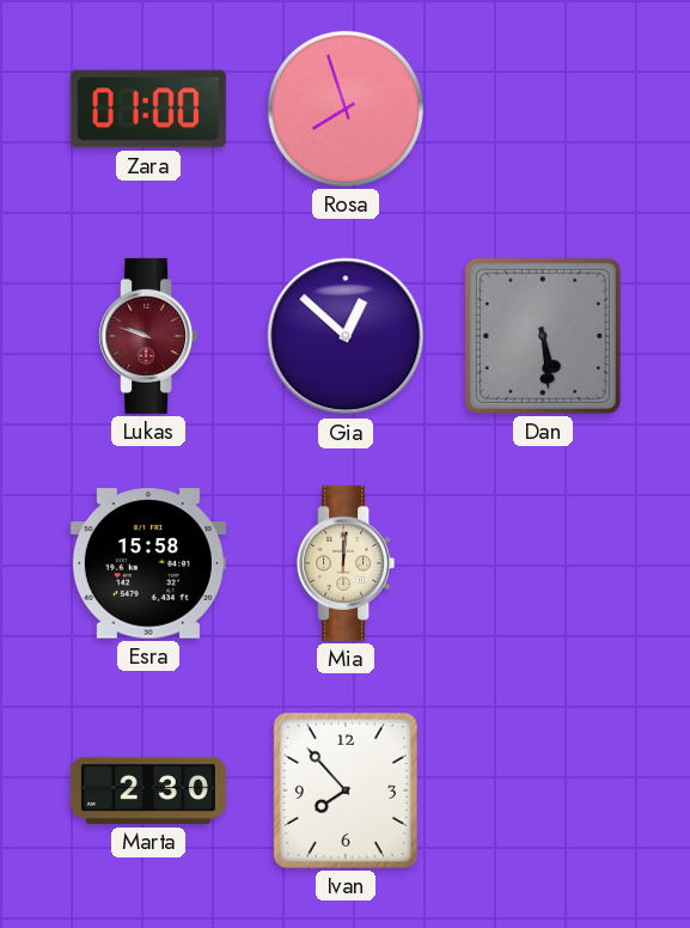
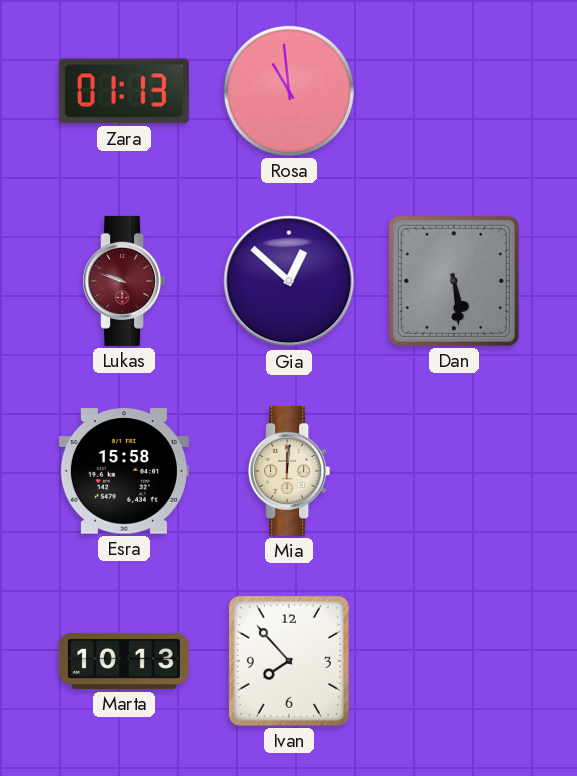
Zara: 01:00 -> 01:13 (124, 91)
Rosa: 7:57 -> 10:59 (289, 91)
Marta: 2:30 -> 10:13 (124, 661)
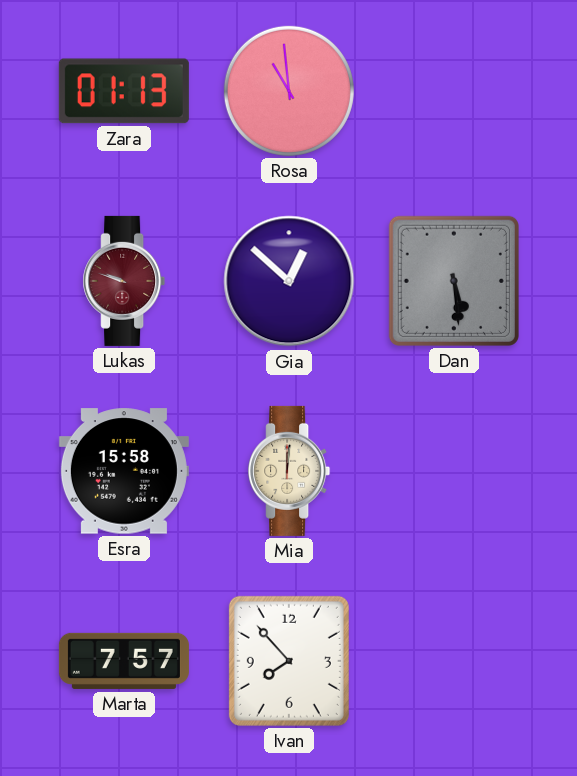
Marta: 10:13 -> 7:57 (124, 661)
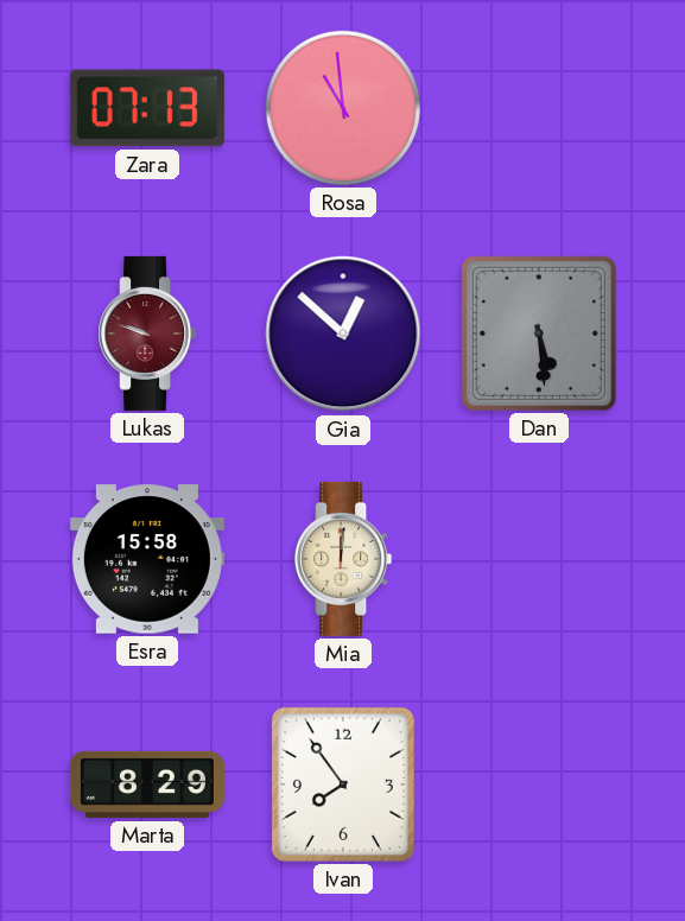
Zara: 01:13 -> 07:13 (147, 108)
Marta: 7:57 -> 8:29 (147, 785)
Ivan: 7:53 -> 7:54 (343, 785)
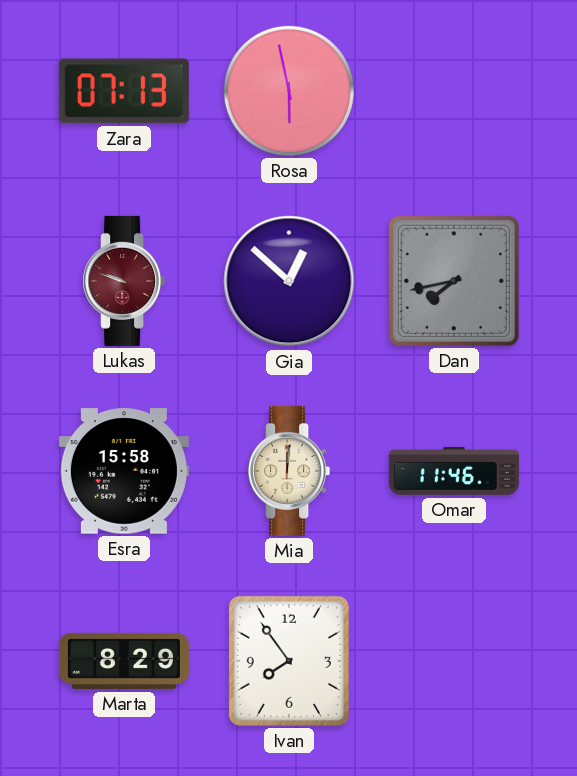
Rosa: 10:59 -> 5:58 (289, 91)
Dan: 5:29 -> 7:43 (454, 281)
Omar: none -> 11:46 (454, 471)
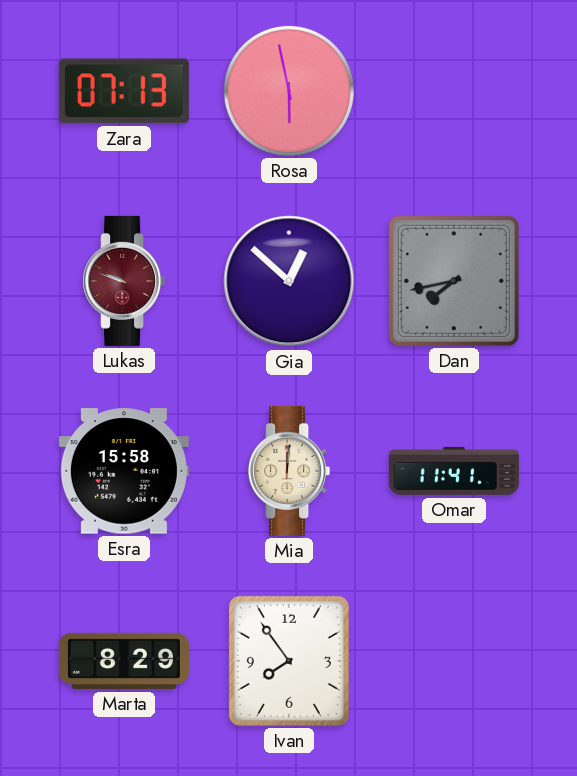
Omar: 11:46 -> 11:41 (454, 471)
